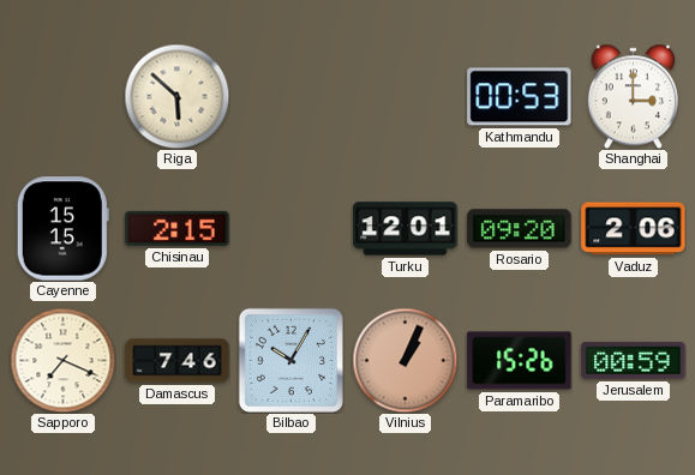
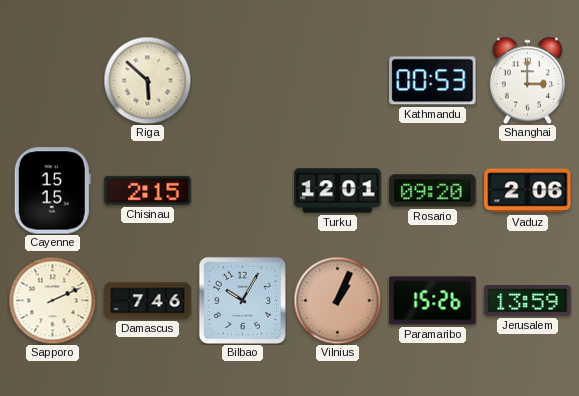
Sapporo: 7:19 -> 2:11 (52, 300)
Jerusalem: 00:59 -> 13:59 (528, 301)
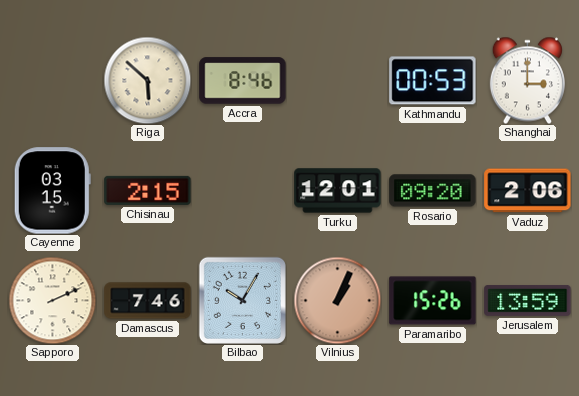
Accra: none -> 8:46 (243, 81)
Cayenne: 15:15 -> 03:15 (52, 191)
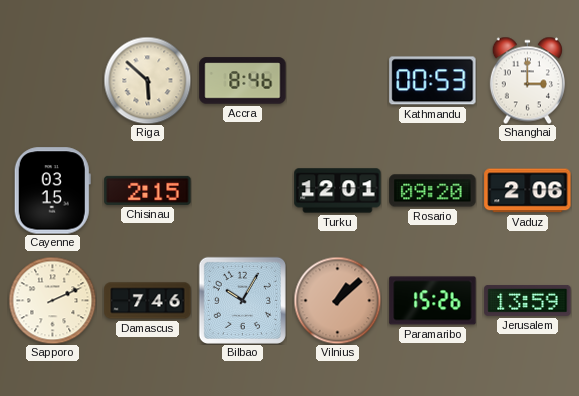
Vilnius: 1:04 -> 1:08 (337, 300)
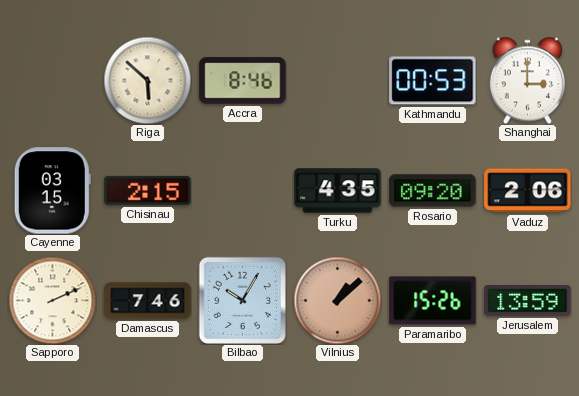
Turku: 12:01 -> 4:35 (338, 191)
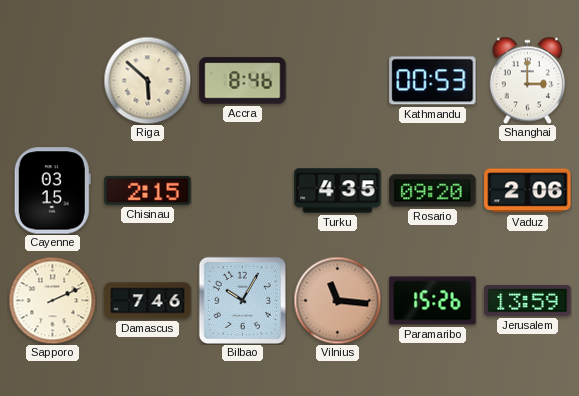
Vilnius: 1:08 -> 11:16 (337, 300)
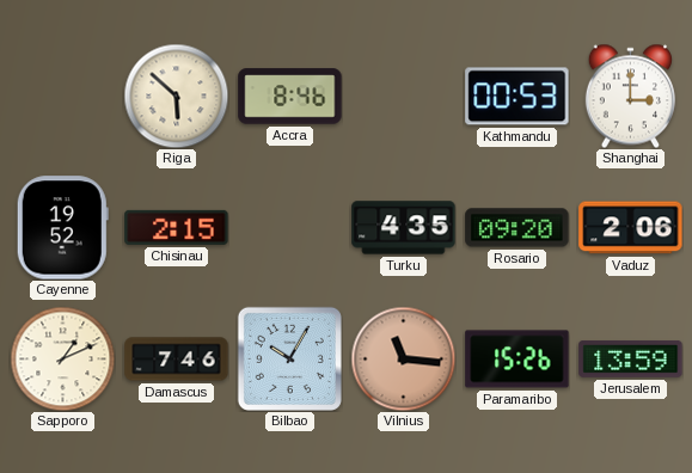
Cayenne: 03:15 -> 19:52 (62, 228)
Sapporo: 2:11 -> 1:11 (62, 358)
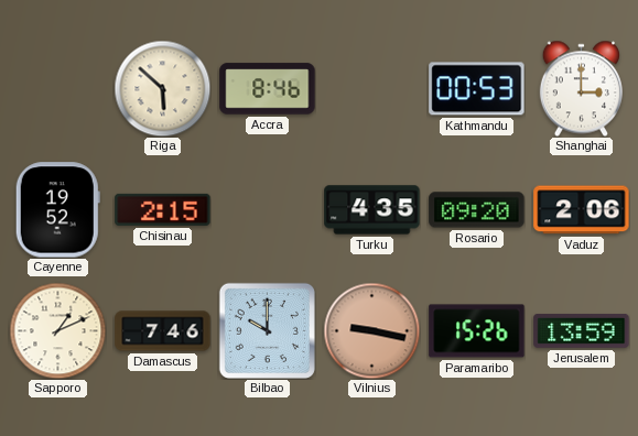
Bilbao: 10:05 -> 10:00 (267, 330)
Vilnius: 11:16 -> 9:17 (371, 330)
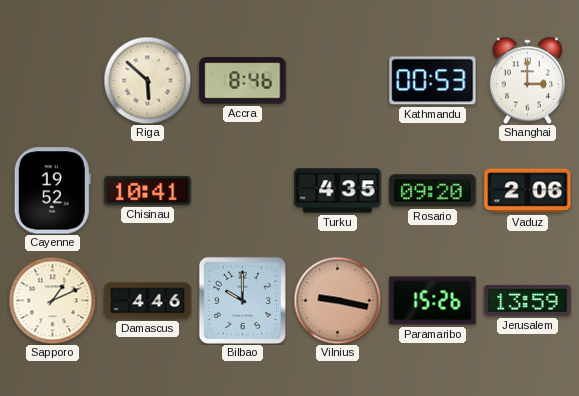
Chisinau: 2:15 -> 10:41 (148, 190)
Damascus: 7:46 -> 4:46 (148, 301)
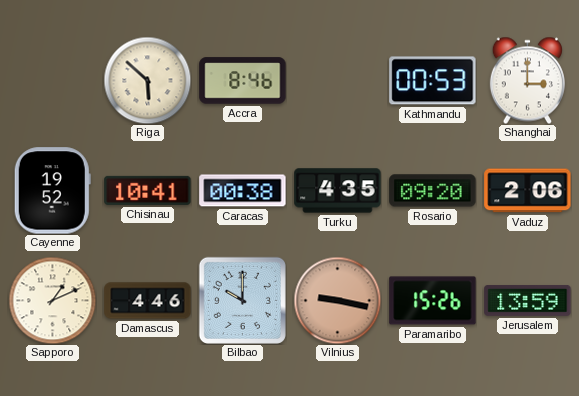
Caracas: none -> 00:38 (243, 191)
